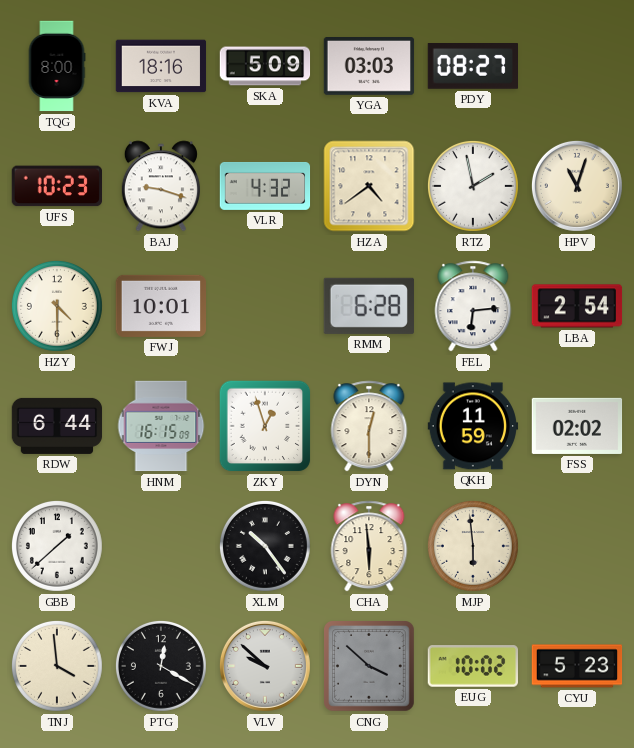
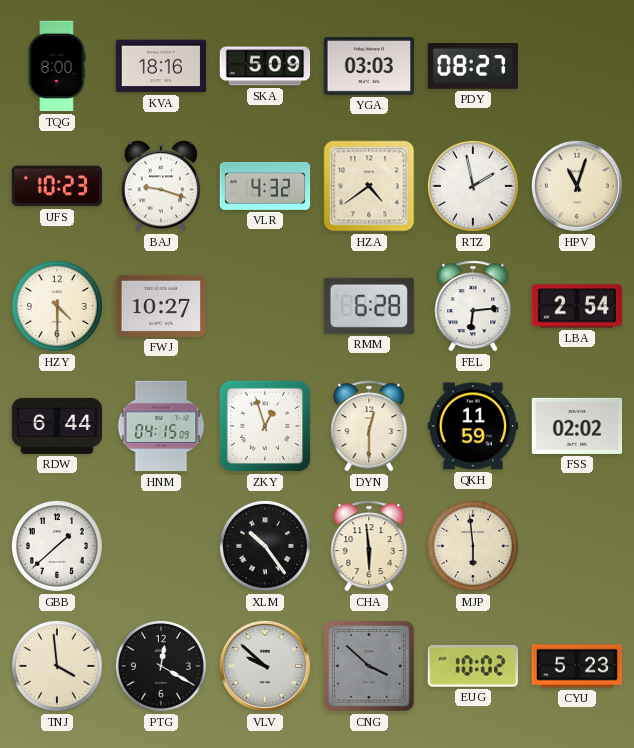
FWJ: 10:01 -> 10:27 (161, 306)
HNM: 16:15 -> 04:15 (161, 426)
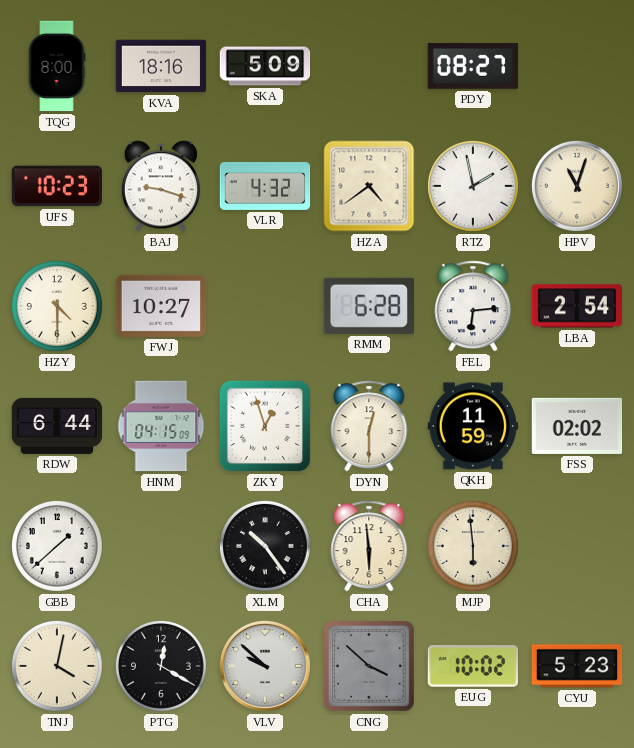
YGA: 03:03 -> none (369, 67)
TNJ: 3:59 -> 4:02 (57, 666)
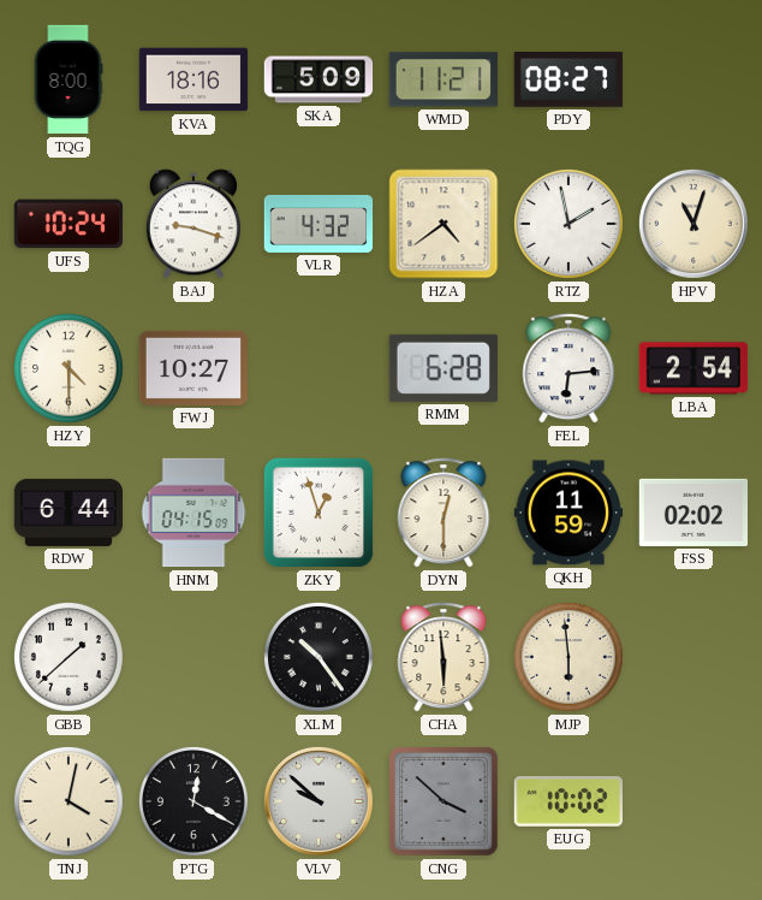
WMD: none -> 11:21 (443, 79)
UFS: 10:23 -> 10:24 (67, 224)
CYU: 5:23 -> none (577, 666)
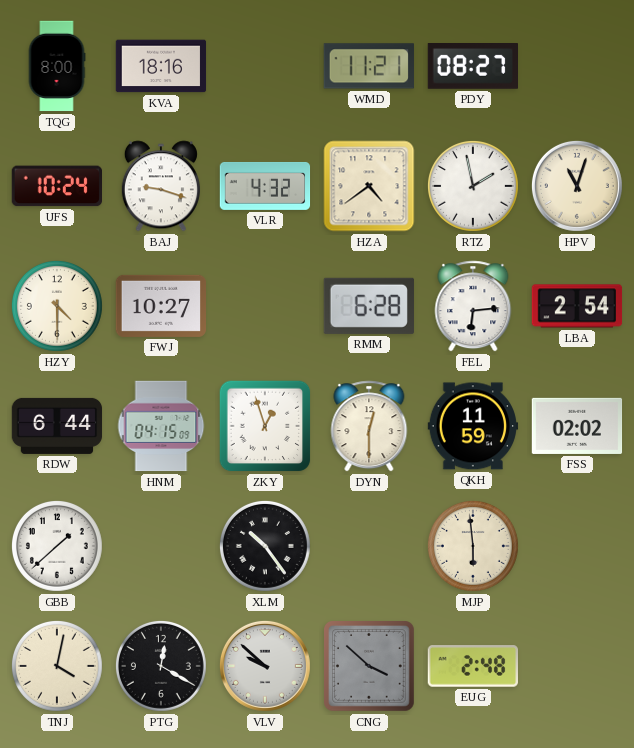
SKA: 5:09 -> none (319, 79)
CHA: 5:59 -> none (443, 657)
EUG: 10:02 -> 2:48 (473, 666)
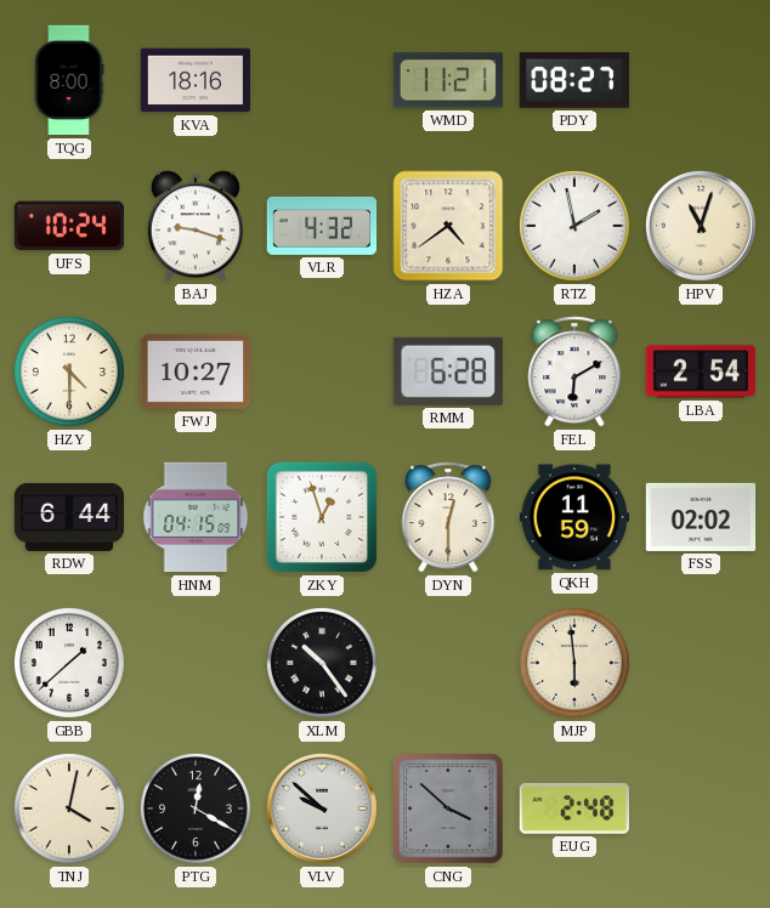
FEL: 6:14 -> 6:10 (574, 371)
